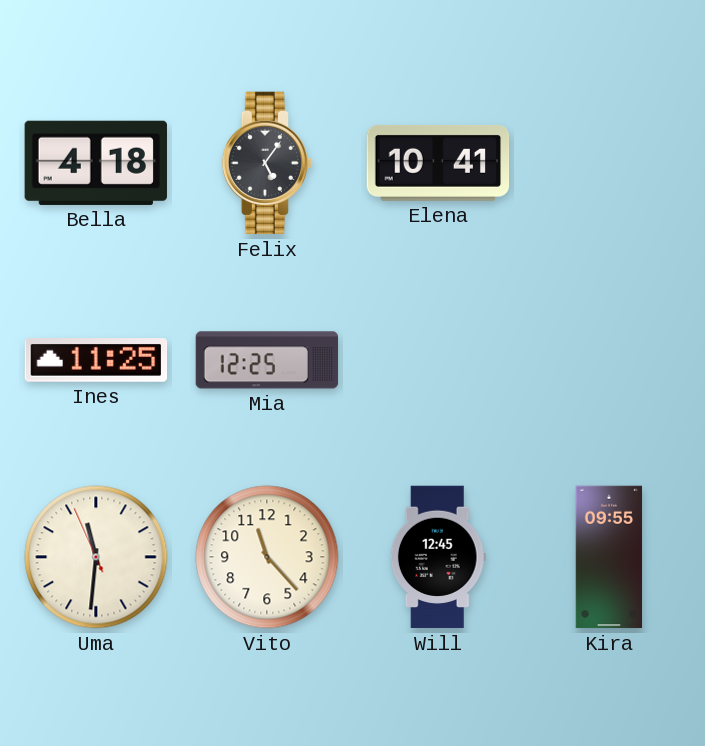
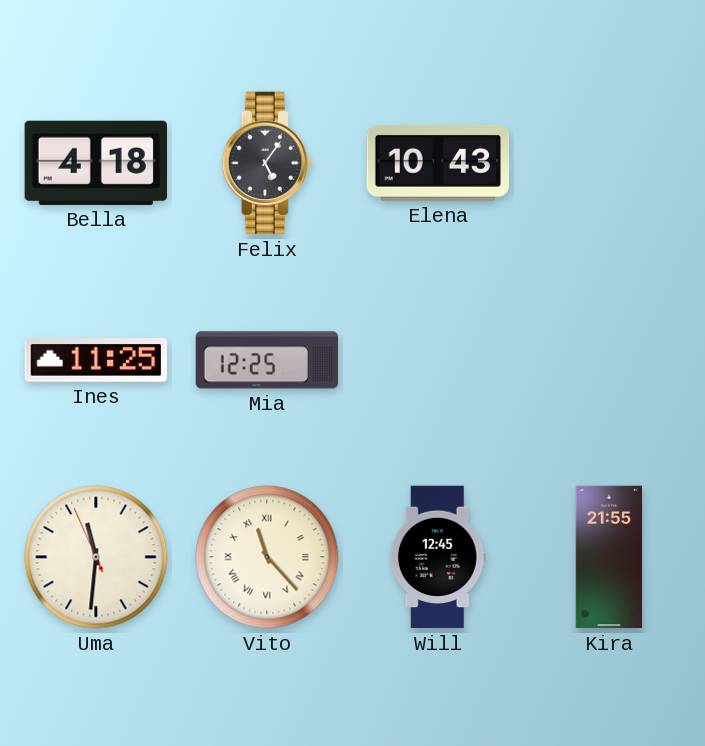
Elena: 10:41 -> 10:43 (438, 163)
Vito numerals: Arabic -> Roman (267, 557)
Kira: 09:55 -> 21:55 (609, 557)
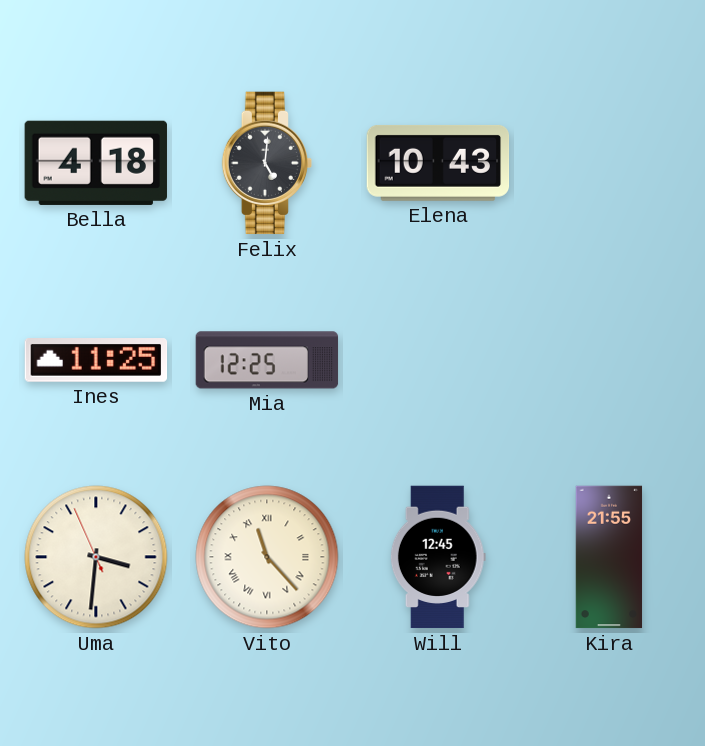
Felix: 5:06 -> 5:01 (267, 163)
Uma: 11:30 -> 3:30 (96, 557)
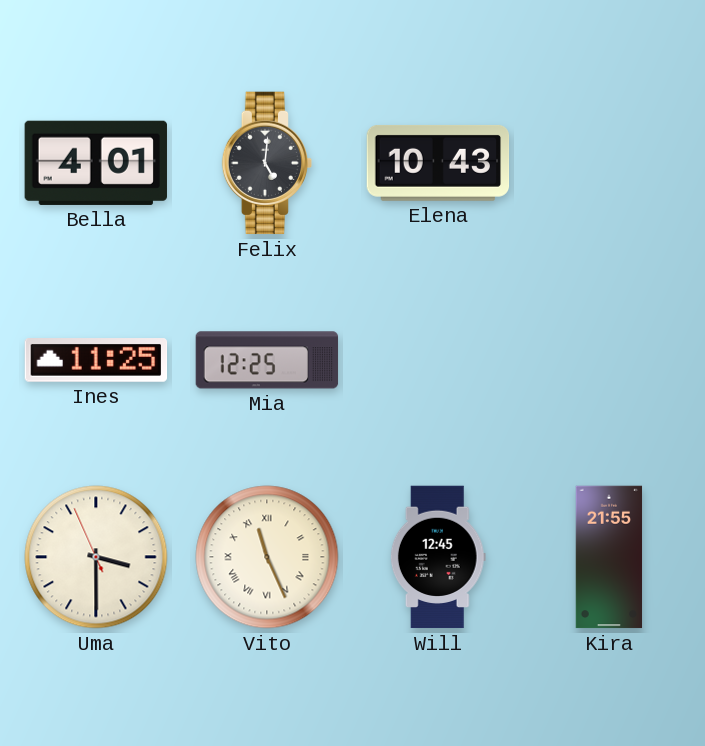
Bella: 4:18 -> 4:01 (96, 163)
Uma: 3:30 -> 3:29 (96, 557)
Vito: 11:23 -> 11:26 (267, 557)
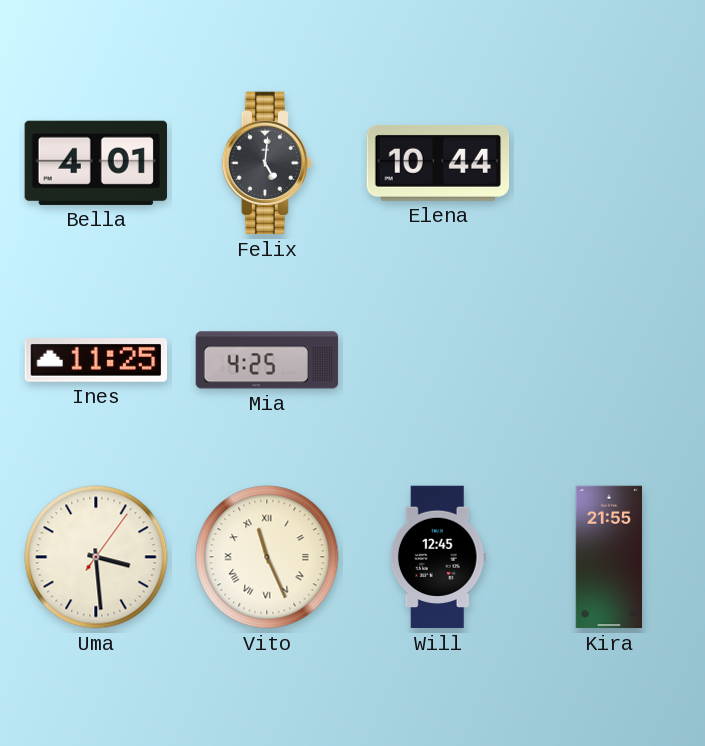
Elena: 10:43 -> 10:44 (438, 163)
Mia: 12:25 -> 4:25 (267, 360)
Uma: 3:29:56 -> 3:29:06 (96, 557)
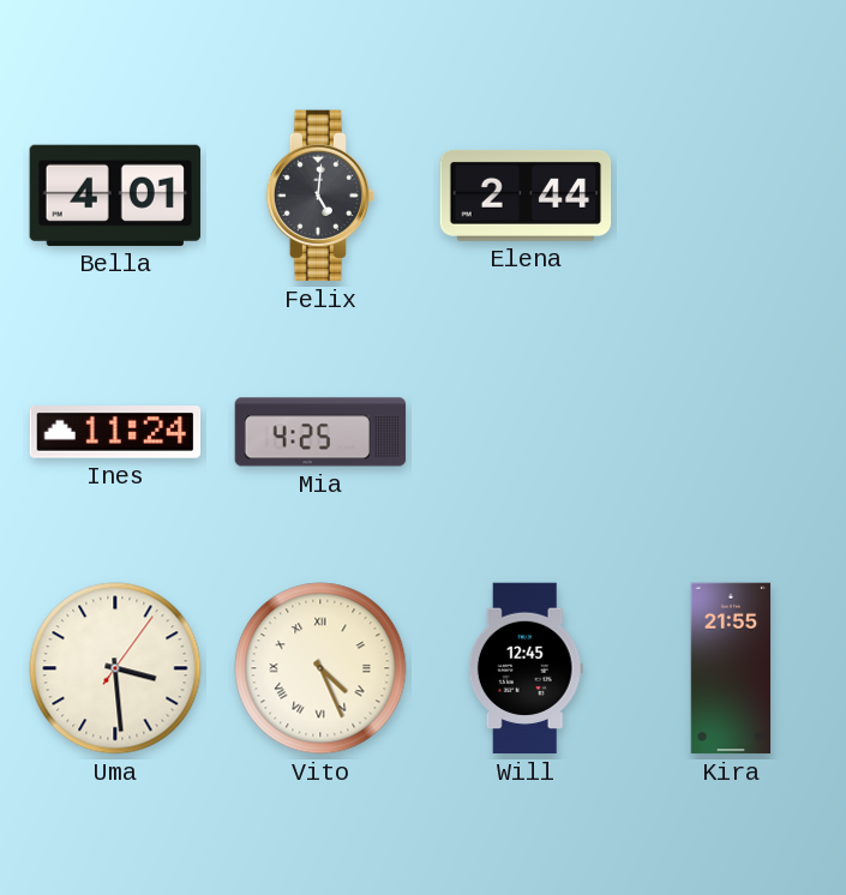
Elena: 10:44 -> 2:44 (526, 196)
Ines: 11:25 -> 11:24 (115, 433)
Vito: 11:26 -> 4:26 (320, 668)
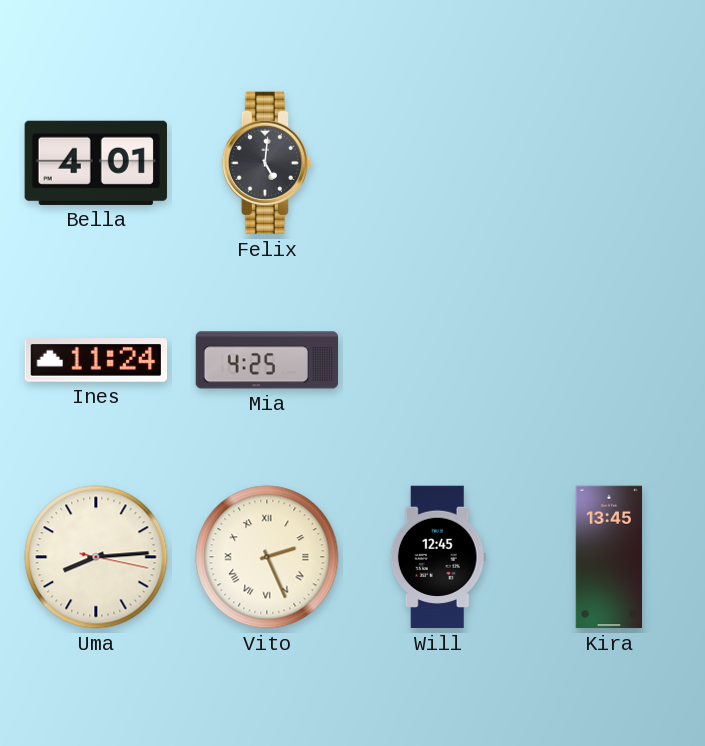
Elena: 2:44 -> none (526, 196)
Uma: 3:29 -> 8:14 (96, 557)
Vito: 4:26 -> 2:26 (267, 557)
Kira: 21:55 -> 13:45 (609, 557)
